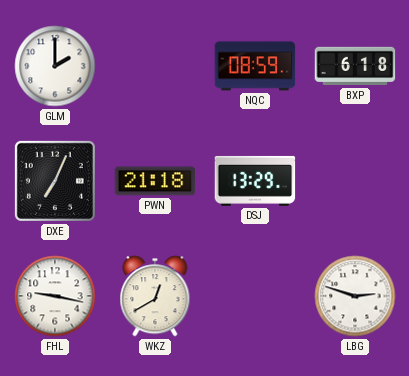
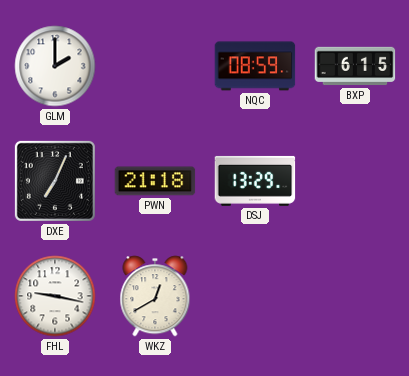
BXP: 6:18 -> 6:15 (355, 66)
LBG: 2:48 -> none (355, 296)
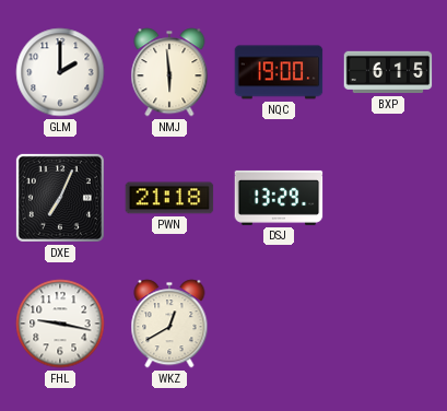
NMJ: none -> 5:59 (169, 72)
NQC: 08:59 -> 19:00 (279, 72)
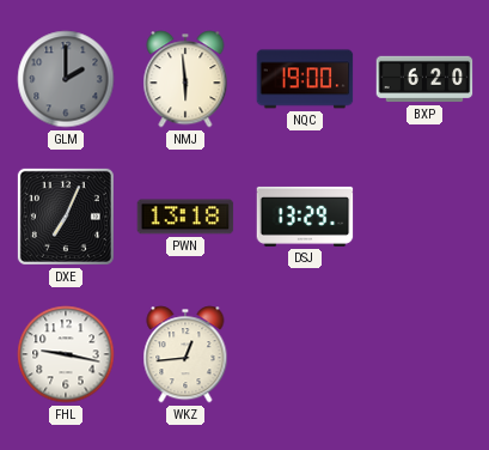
GLM dial: white -> grey (66, 79)
BXP: 6:15 -> 6:20 (424, 79)
PWN: 21:18 -> 13:18 (185, 217)
WKZ: 12:40 -> 12:44 (185, 354)
